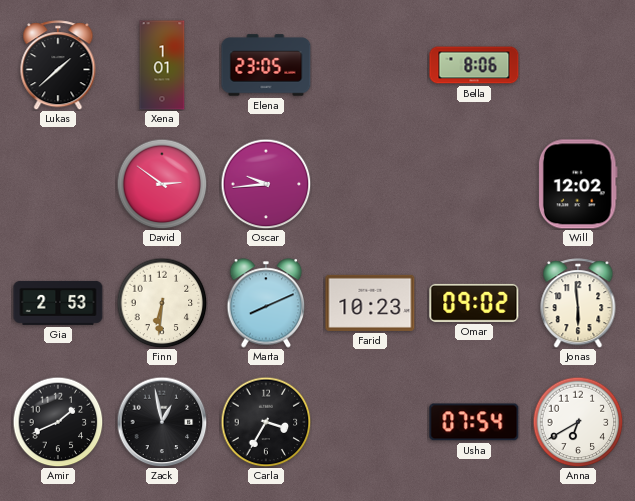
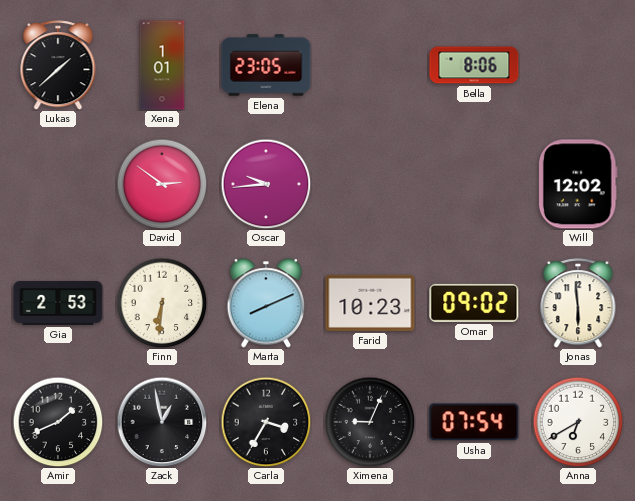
Ximena: none -> 9:04 (370, 422)
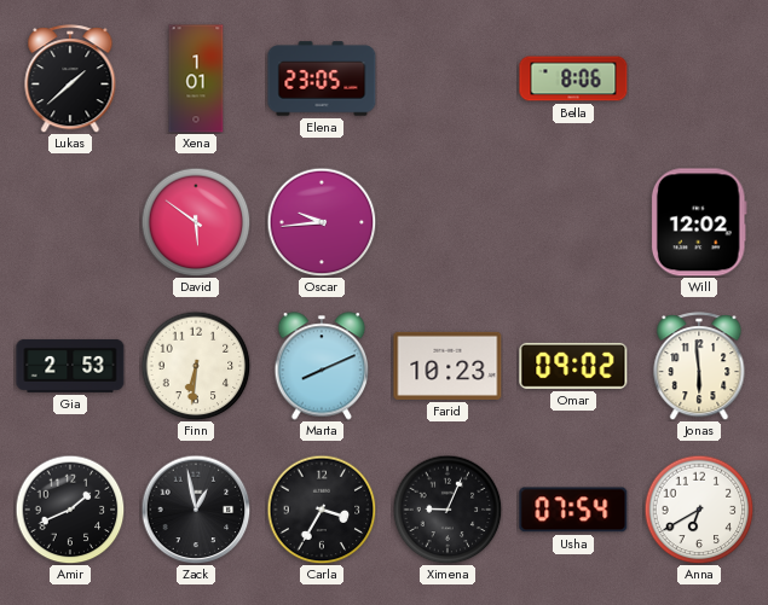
David: 2:51 -> 5:51 (196, 222)
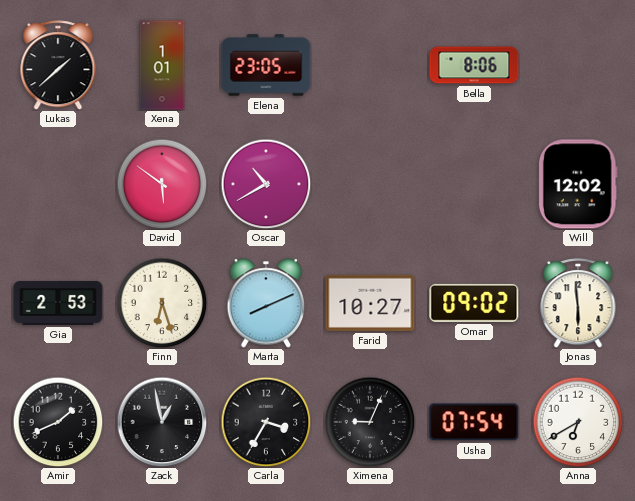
Oscar: 9:44 -> 10:40 (266, 184)
Finn: 6:31 -> 6:27 (162, 303)
Farid: 10:23 -> 10:27 (370, 303)
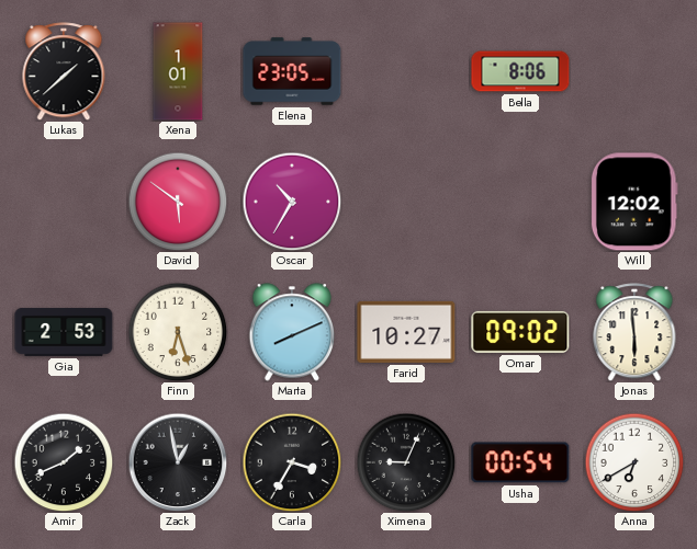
Oscar: 10:40 -> 10:35 (292, 202)
Usha: 07:54 -> 00:54 (520, 462)
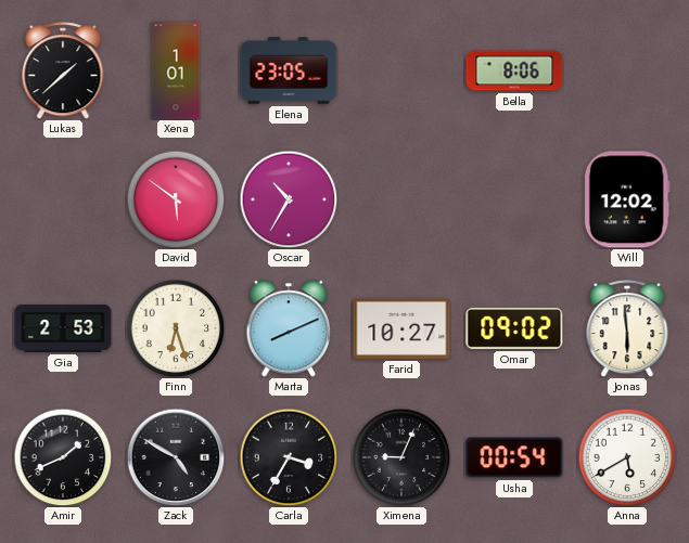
Zack: 12:58 -> 4:50 (176, 457)
Anna: 6:40 -> 5:40 (627, 457)
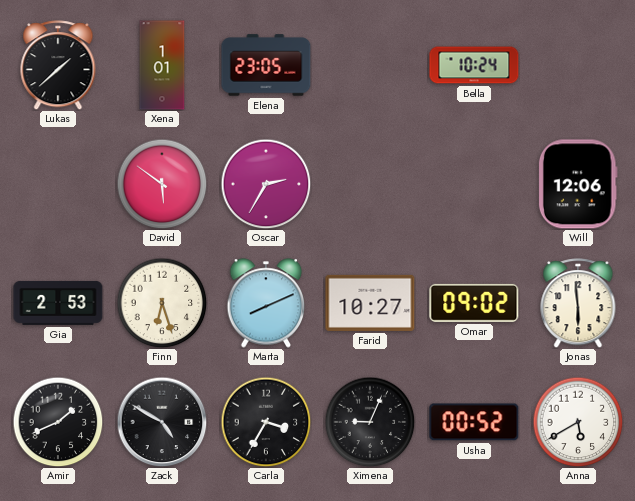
Bella: 8:06 -> 10:24 (474, 65)
Oscar: 10:35 -> 2:35 (266, 184)
Will: 12:02 -> 12:06 (578, 184)
Usha: 00:54 -> 00:52 (474, 422)
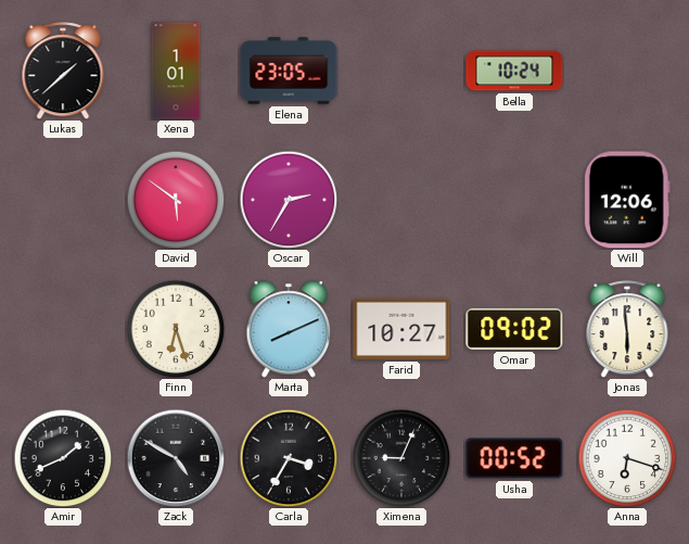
Gia: 2:53 -> none (58, 303)
Anna: 5:40 -> 6:18 (627, 458)
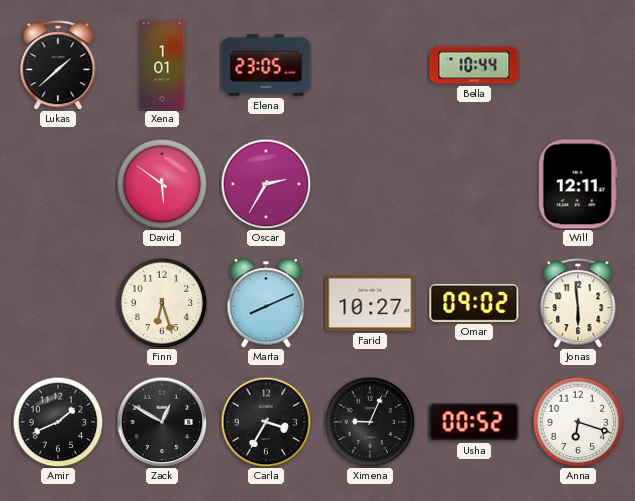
Bella: 10:24 -> 10:44 (474, 65)
Will: 12:06 -> 12:11 (578, 184)
Zack: 4:50 -> 12:50 (162, 422)
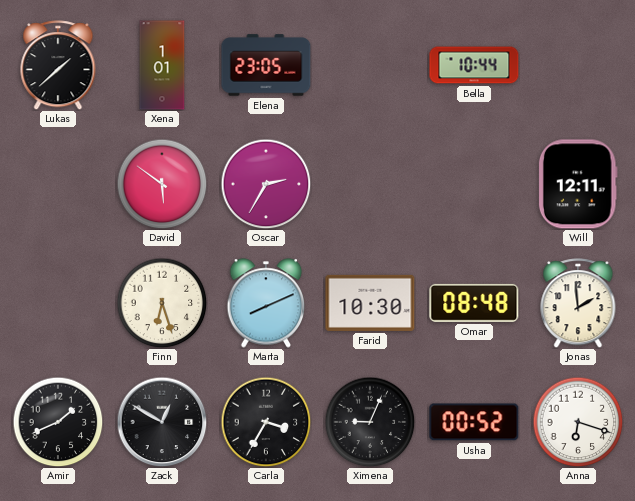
Farid: 10:27 -> 10:30 (370, 303)
Omar: 09:02 -> 08:48 (474, 303)
Jonas: 5:59 -> 1:59 (578, 303)
